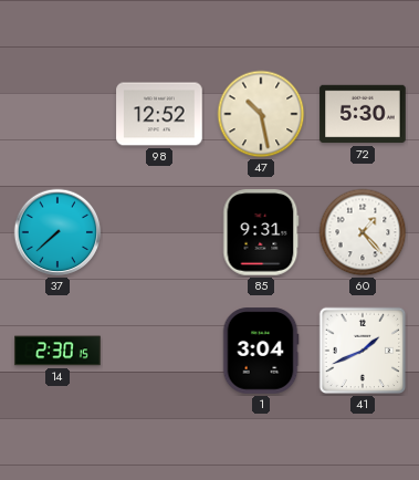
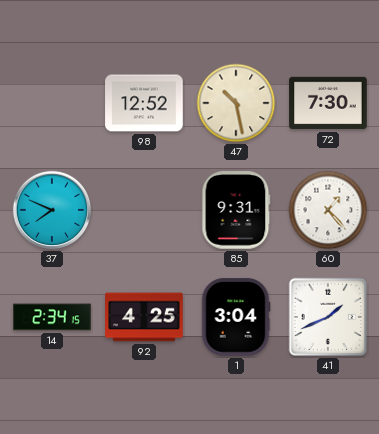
72: 5:30 -> 7:30 (328, 103)
37: 7:38 -> 7:49 (52, 210)
14: 2:30 -> 2:34 (52, 317)
92: none -> 4:25 (144, 317)
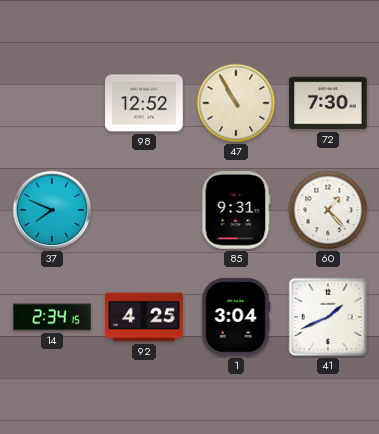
47: 10:28 -> 10:55 (236, 103)
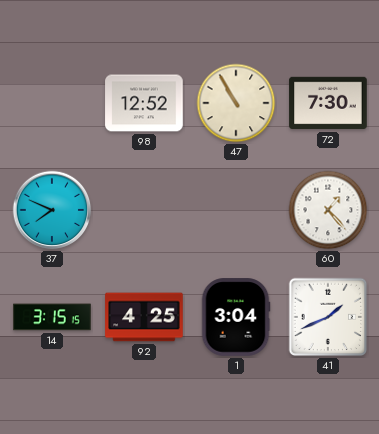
85: 9:31 -> none (236, 210)
14: 2:34 -> 3:15 (52, 317)
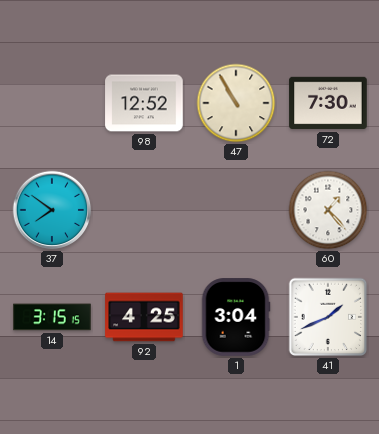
37: 7:49 -> 7:51 (52, 210)
